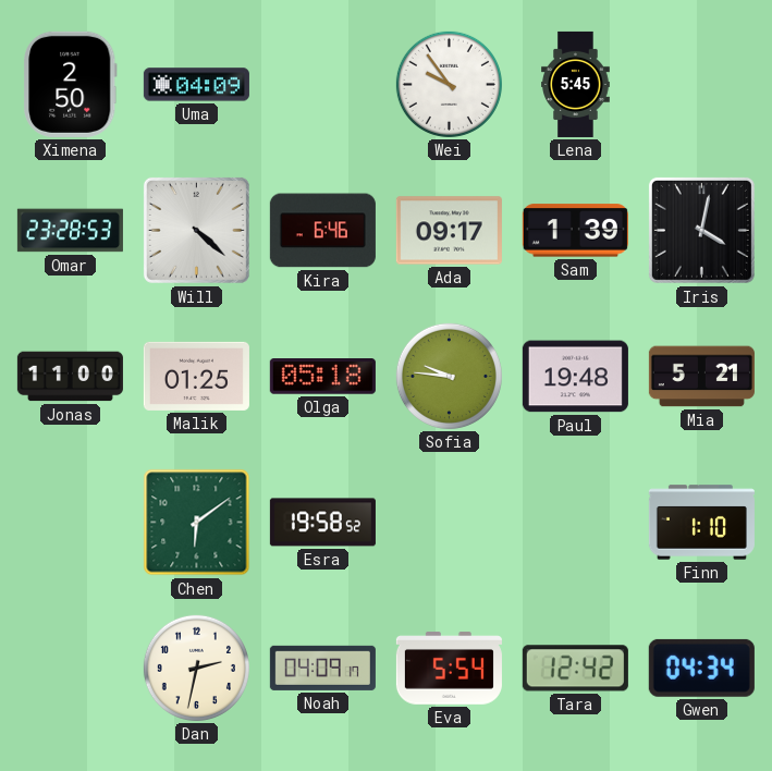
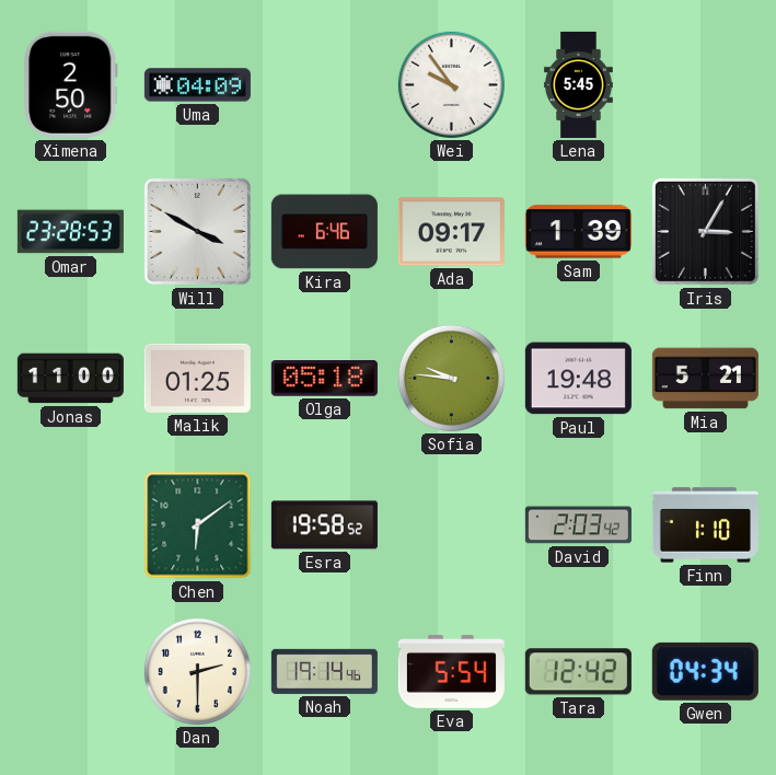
Will: 4:22 -> 3:50 (197, 231)
Iris: 4:02 -> 3:05 (705, 231)
David: none -> 2:03 (578, 525)
Dan: 2:32 -> 2:30 (197, 671)
Noah: 04:09 -> 19:14 (324, 671)
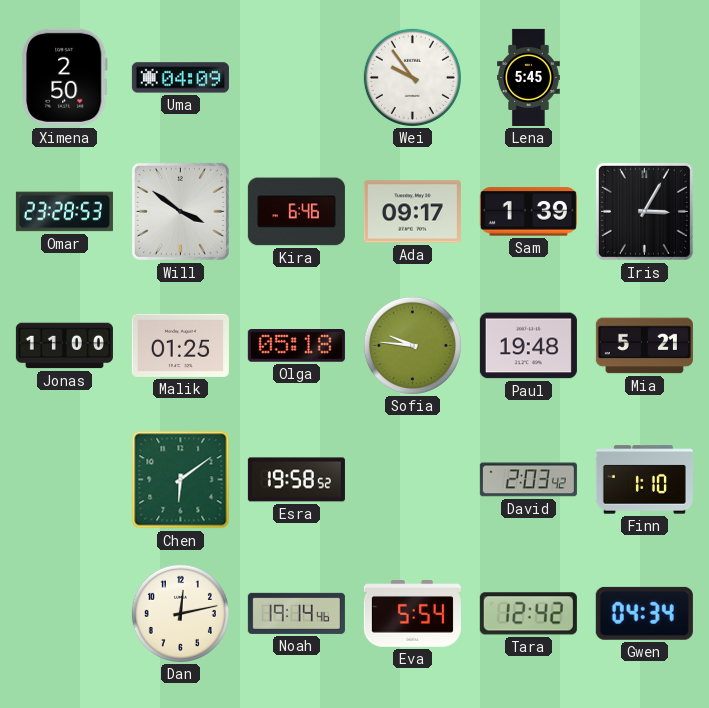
Will: 3:50 -> 3:51 (180, 211)
Dan: 2:30 -> 12:13 (180, 613)
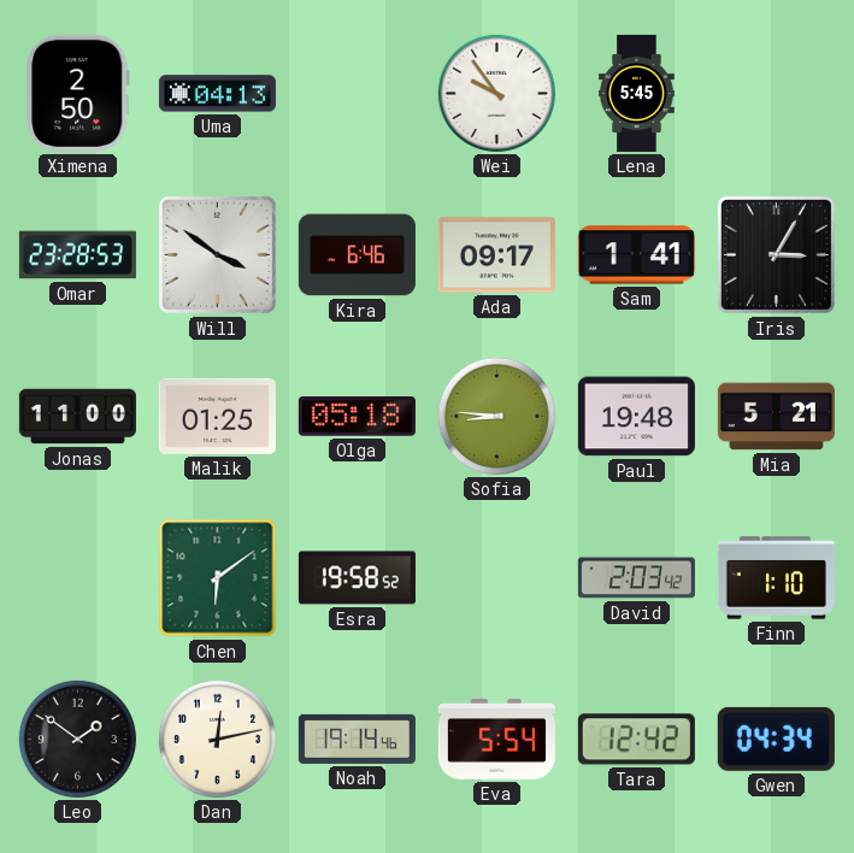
Uma: 04:09 -> 04:13 (217, 94)
Sam: 1:39 -> 1:41 (636, 255)
Sofia: 9:46 -> 8:46 (496, 416)
Leo: none -> 1:51 (77, 739)
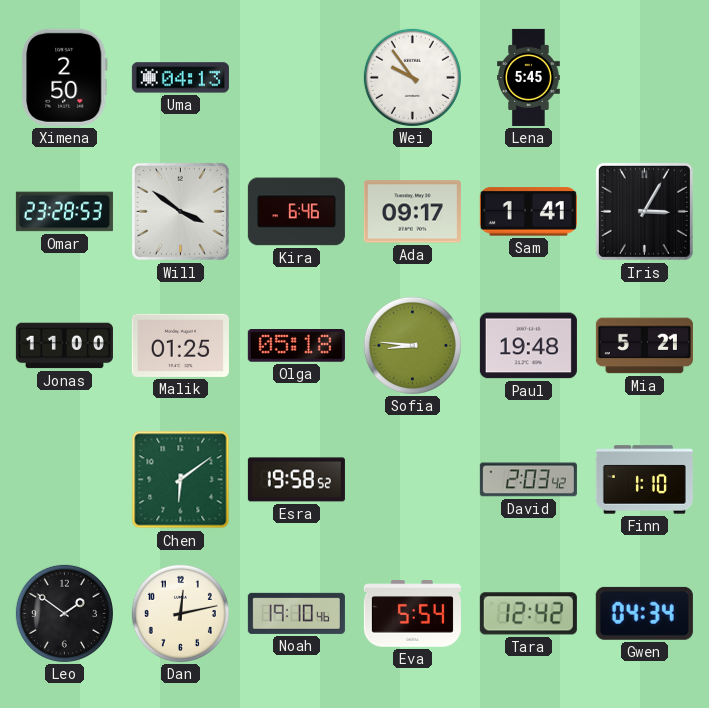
Noah: 19:14 -> 19:10 (296, 613)
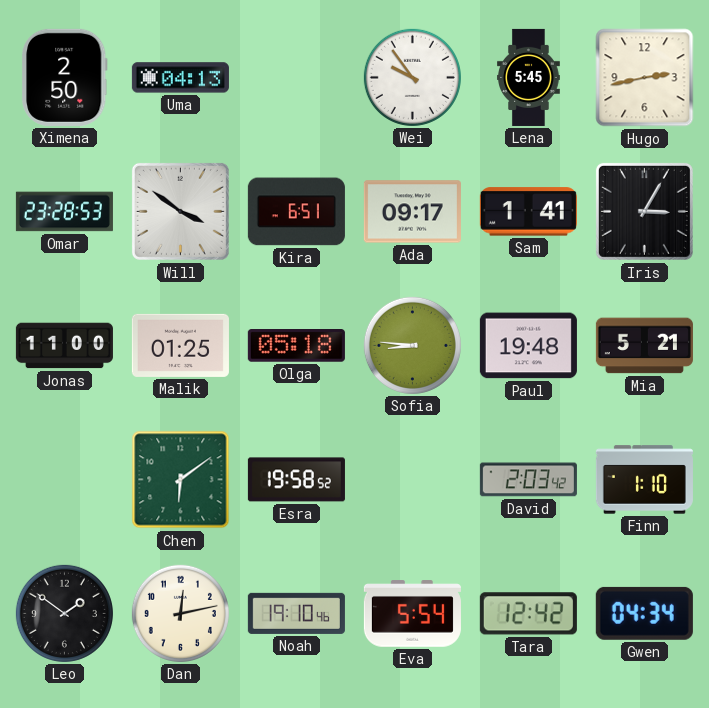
Hugo: none -> 2:43 (645, 78)
Kira: 6:46 -> 6:51 (296, 212)
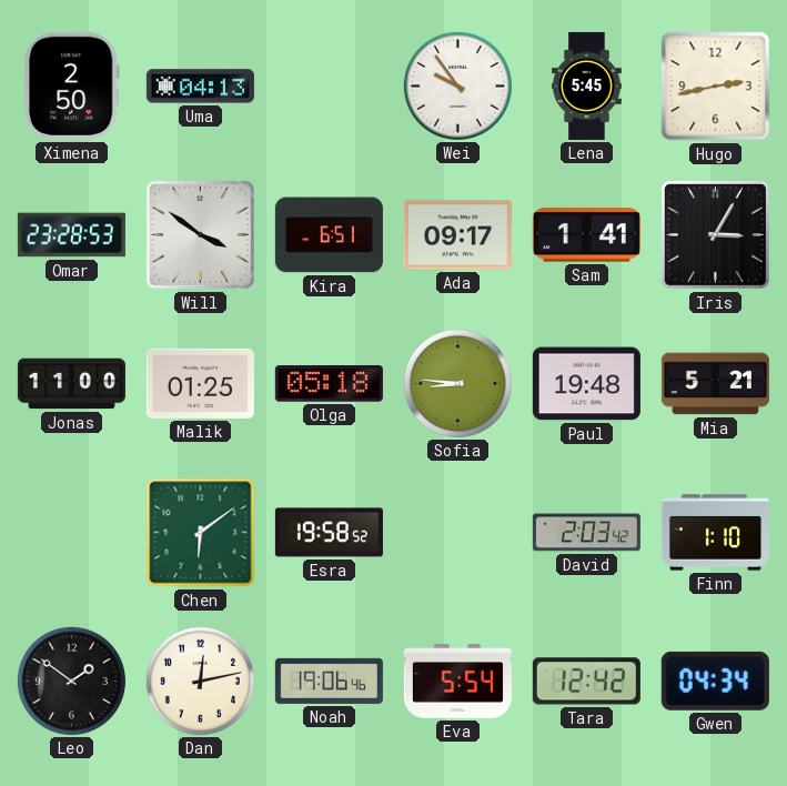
Noah: 19:10 -> 19:06 (329, 681)
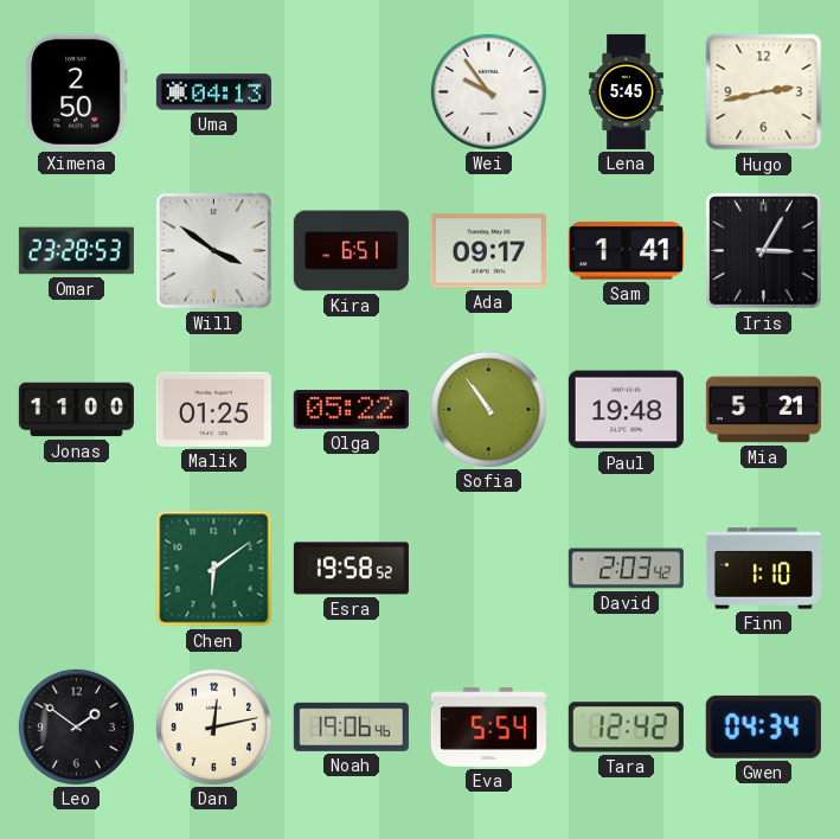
Olga: 05:18 -> 05:22 (351, 410)
Sofia: 8:46 -> 10:54 (488, 409)
